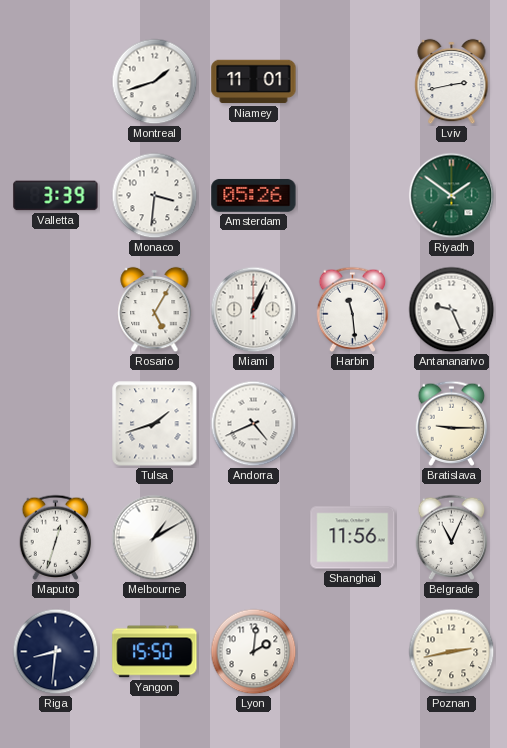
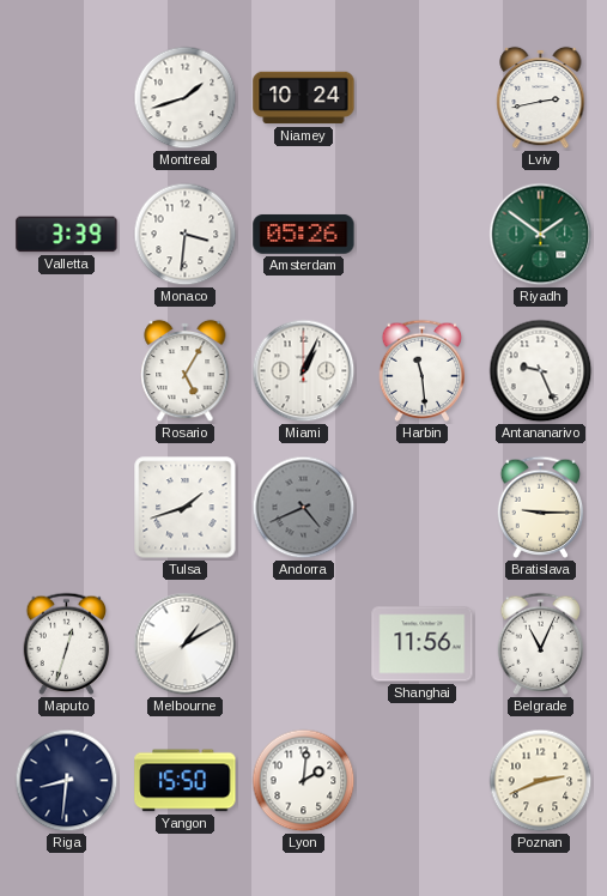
Niamey: 11:01 -> 10:24 (304, 98)
Andorra dial: white -> grey (304, 508)
Poznan: 2:43 -> 2:41 (541, 781)
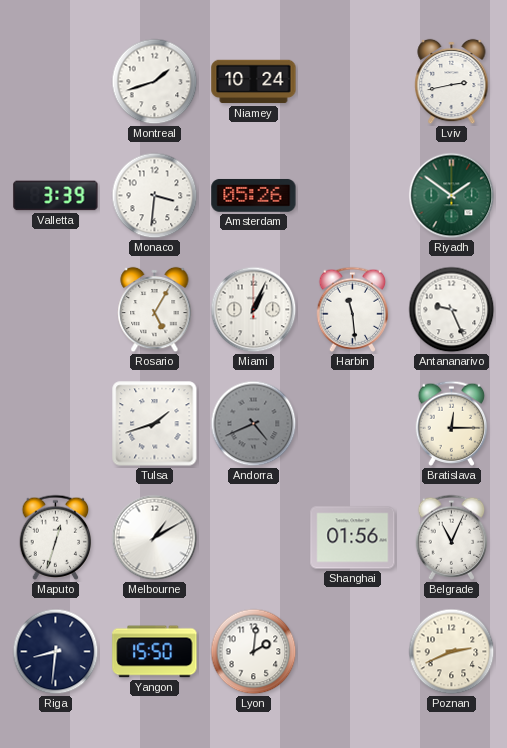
Bratislava: 9:15 -> 12:15 (452, 423)
Shanghai: 11:56 -> 01:56 (353, 538)
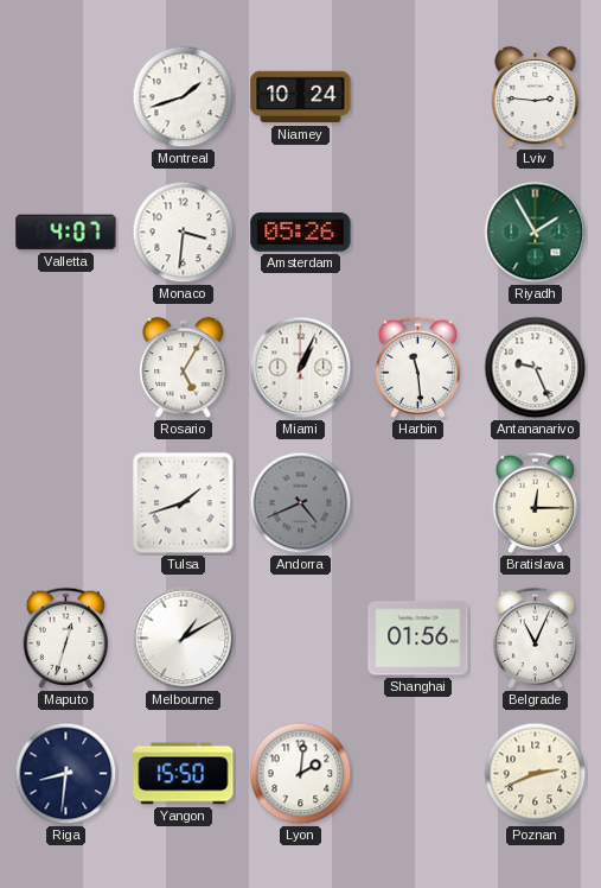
Lviv: 2:43 -> 2:46 (536, 97)
Valletta: 3:39 -> 4:07 (66, 233)
Riyadh: 1:51 -> 1:55 (536, 233)
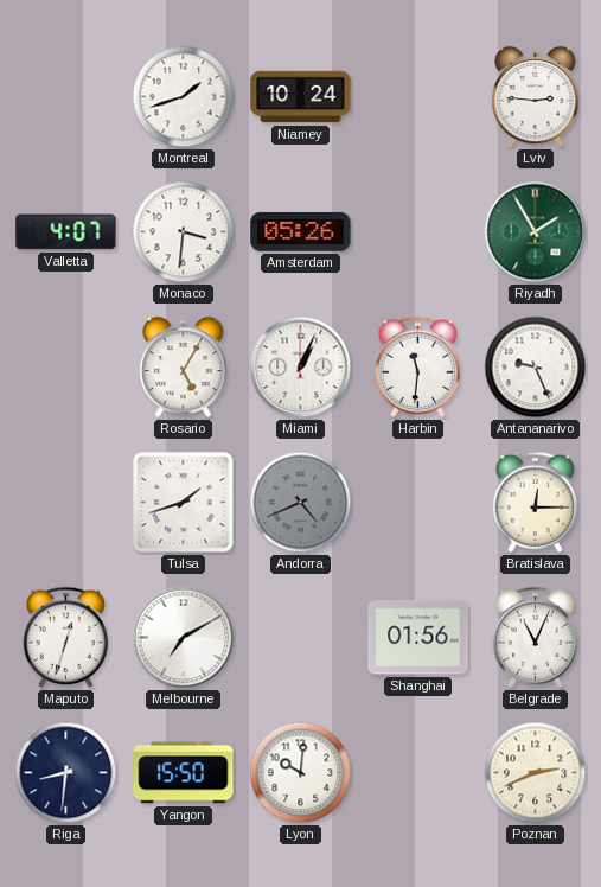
Harbin: 11:29 -> 11:31 (418, 366)
Melbourne: 1:10 -> 7:10 (184, 638)
Lyon: 2:01 -> 10:01 (301, 773)
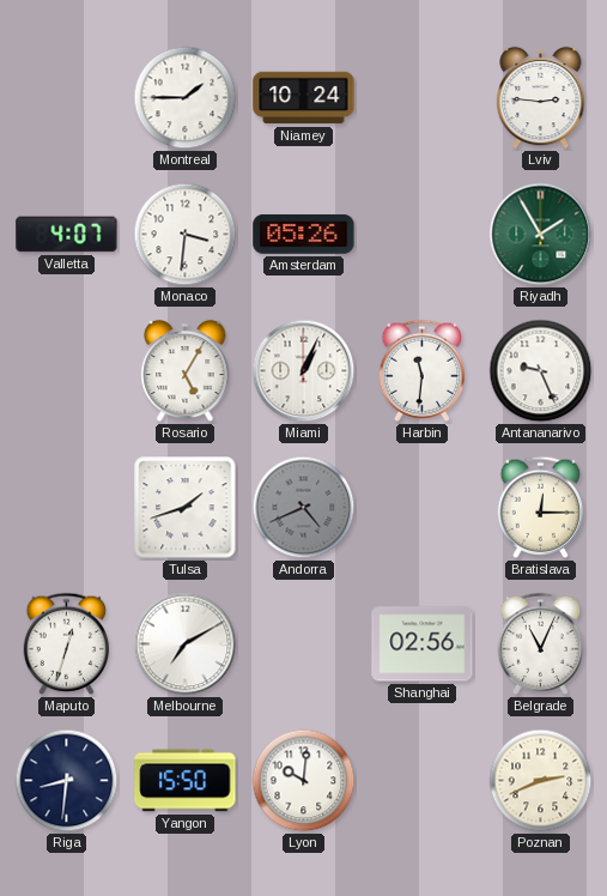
Montreal: 1:42 -> 1:45 (186, 98)
Shanghai: 01:56 -> 02:56 (423, 644)
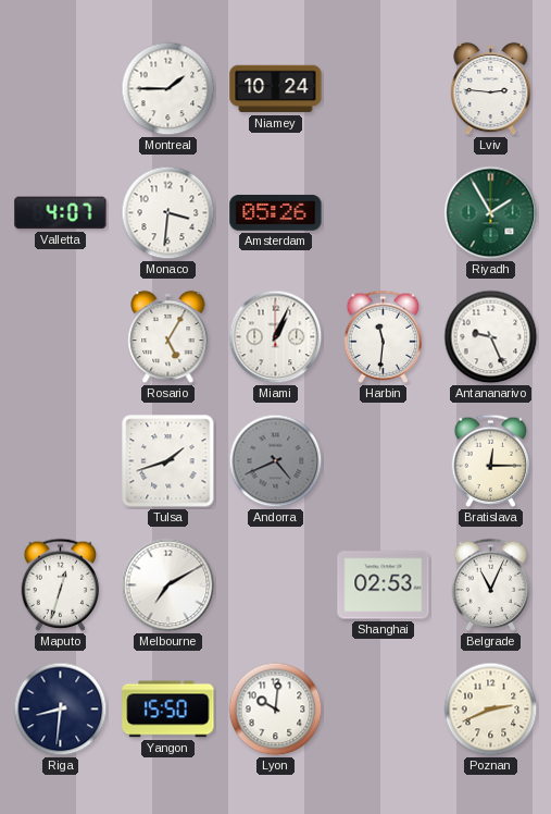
Shanghai: 02:56 -> 02:53 (384, 585)
